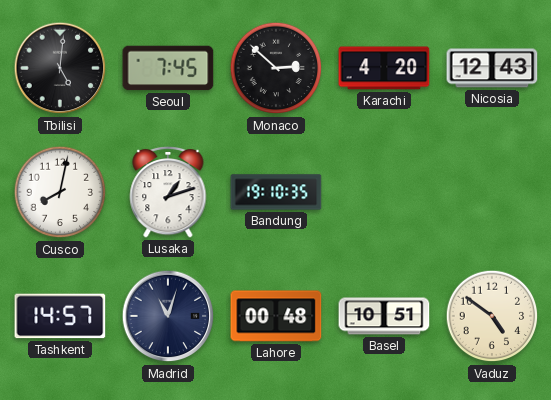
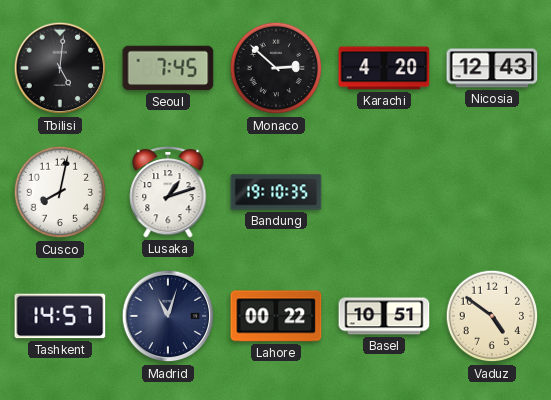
Lahore: 00:48 -> 00:22 (276, 316)
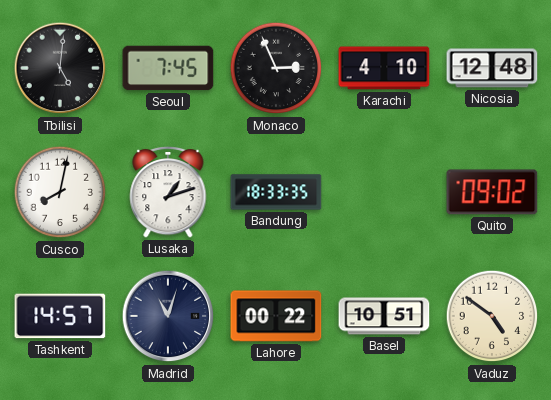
Monaco: 2:52 -> 2:56 (276, 68)
Karachi: 4:20 -> 4:10 (384, 68)
Nicosia: 12:43 -> 12:48 (492, 68)
Bandung: 19:10 -> 18:33 (276, 192)
Quito: none -> 09:02 (492, 192)
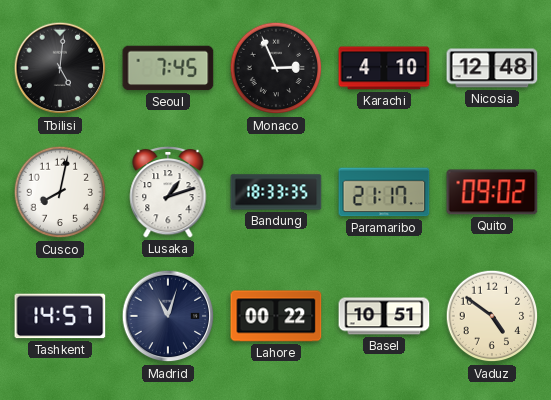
Paramaribo: none -> 21:17 (384, 192)
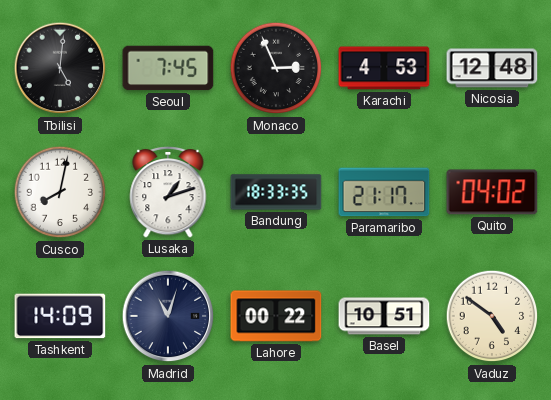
Karachi: 4:10 -> 4:53 (384, 68)
Quito: 09:02 -> 04:02 (492, 192)
Tashkent: 14:57 -> 14:09 (60, 316)
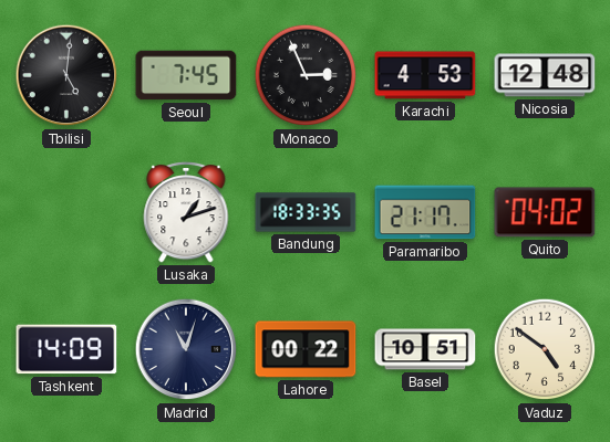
Cusco: 8:02 -> none (60, 192)
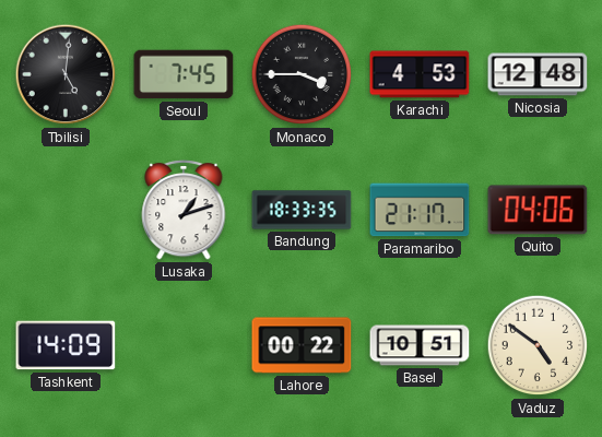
Monaco: 2:56 -> 3:45 (302, 74)
Quito: 04:02 -> 04:06 (538, 210)
Madrid: 11:03 -> none (186, 349)
